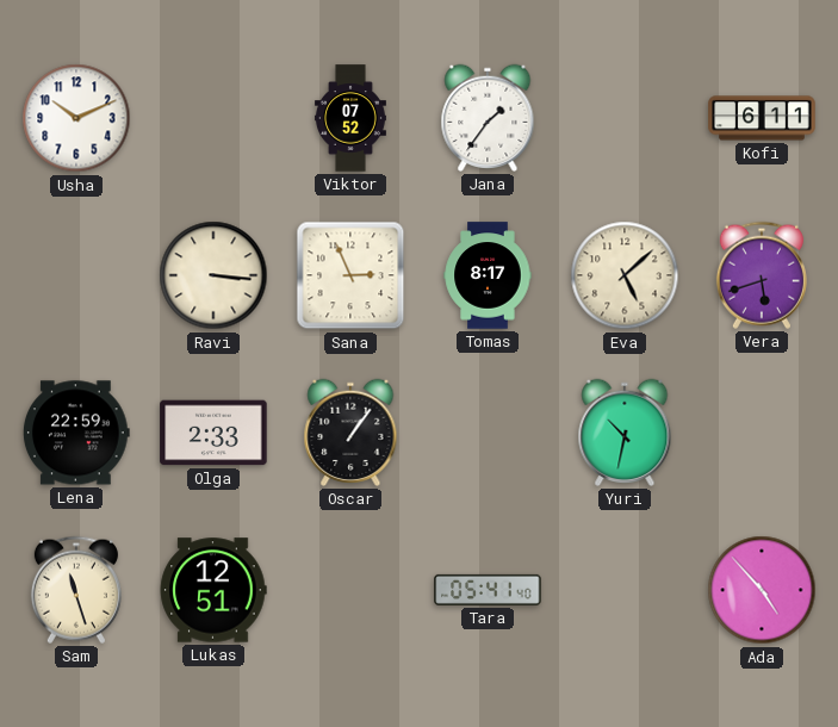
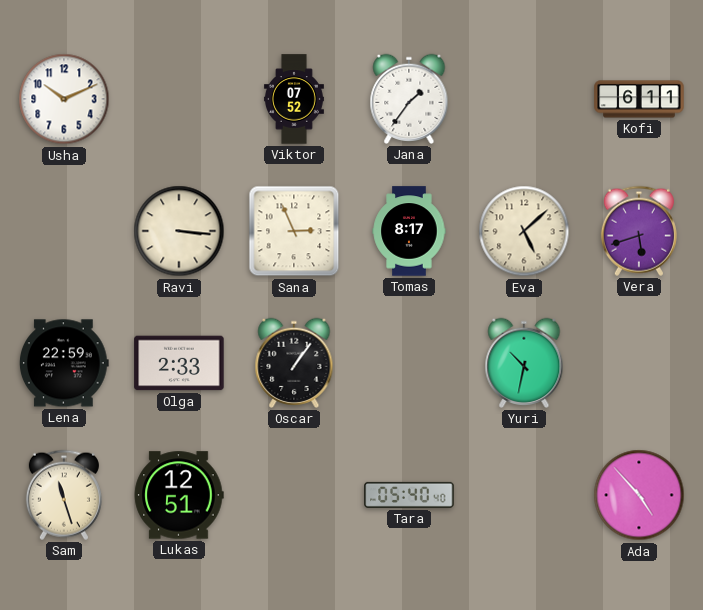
Tara: 05:41 -> 05:40 (409, 495)
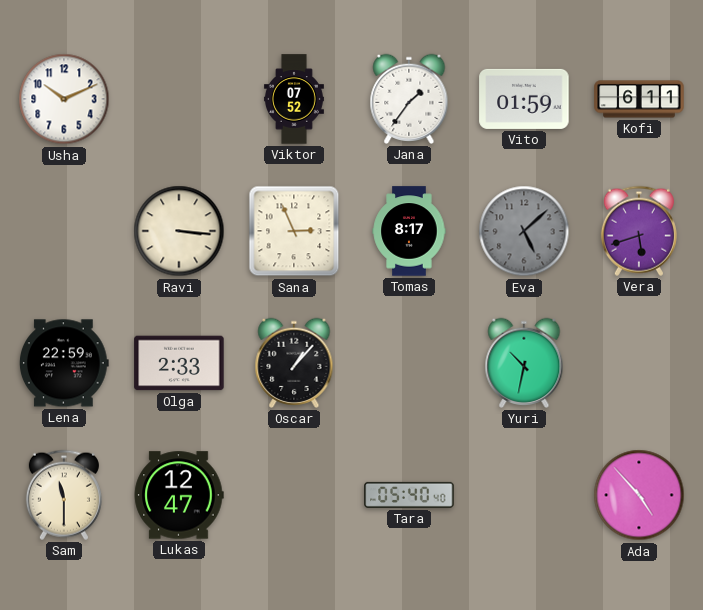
Vito: none -> 01:59 (524, 99)
Eva dial: cream -> grey (524, 231)
Oscar: 1:06 -> 1:07 (294, 363)
Sam: 11:27 -> 11:30 (64, 495)
Lukas: 12:51 -> 12:47 (179, 495)
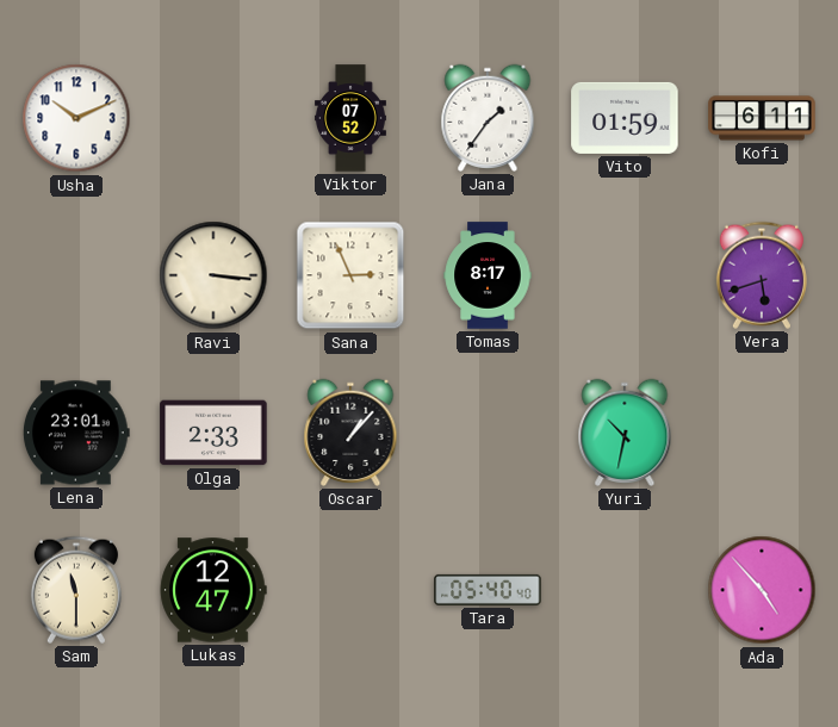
Eva: 5:08 -> none (524, 231)
Lena: 22:59 -> 23:01 (76, 433)
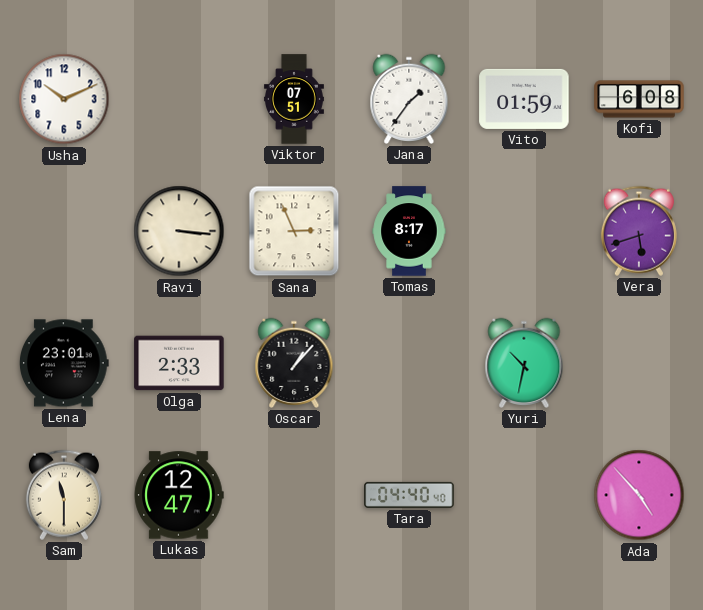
Viktor: 07:52 -> 07:51 (294, 99)
Kofi: 6:11 -> 6:08 (639, 99)
Tara: 05:40 -> 04:40 (409, 495)
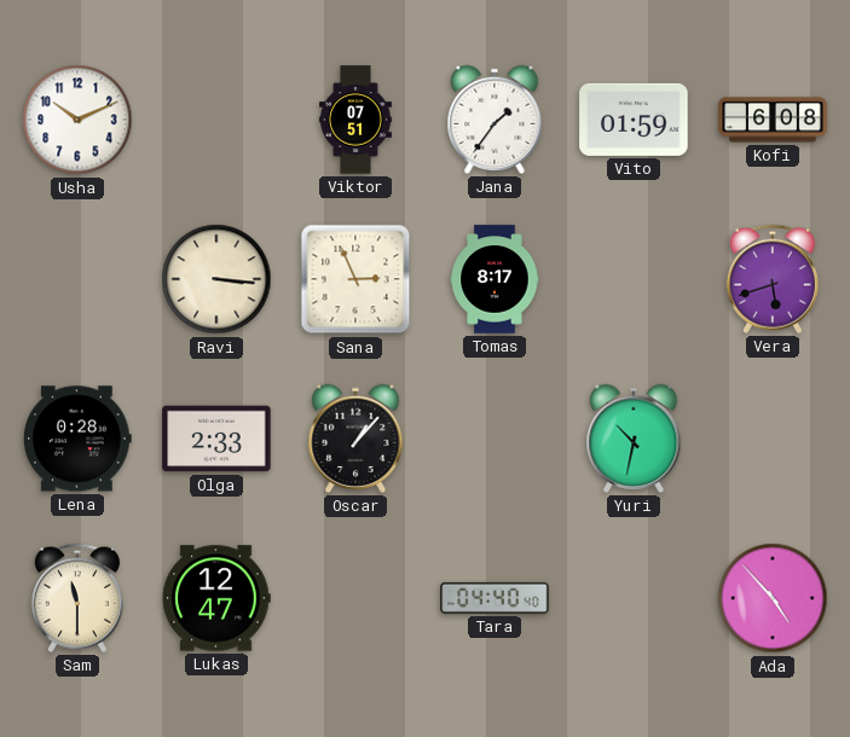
Lena: 23:01 -> 0:28 (77, 439)
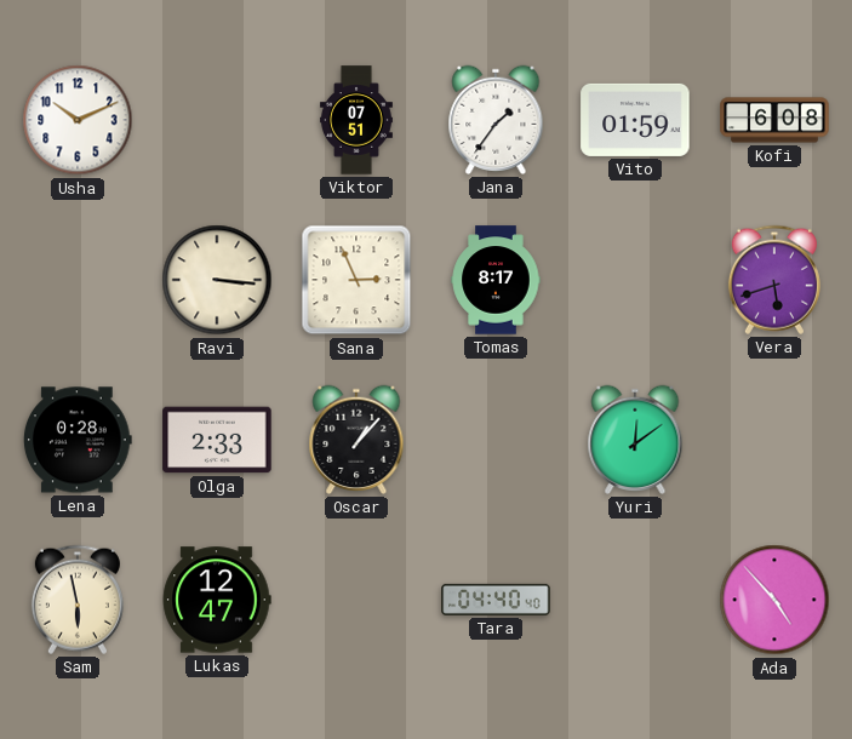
Yuri: 10:32 -> 12:09 (635, 440)
Sam: 11:30 -> 5:58 (78, 600)
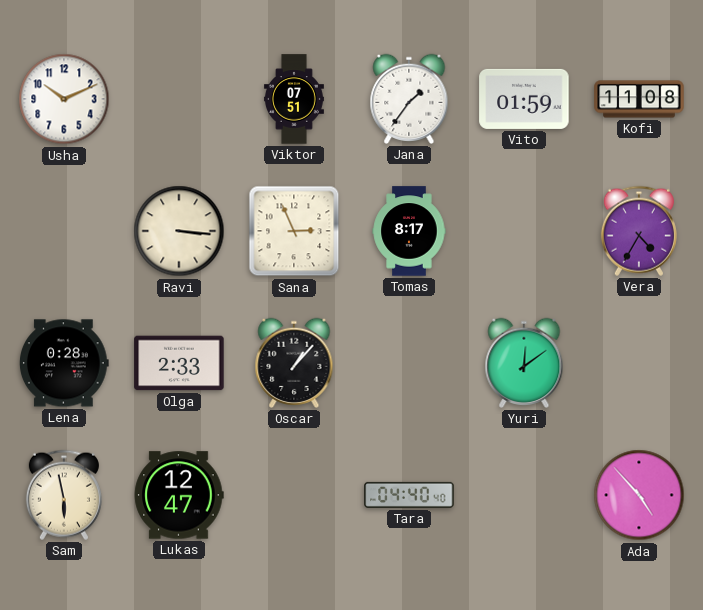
Kofi: 6:08 -> 11:08 (639, 99)
Vera: 5:42 -> 4:35 (639, 231)
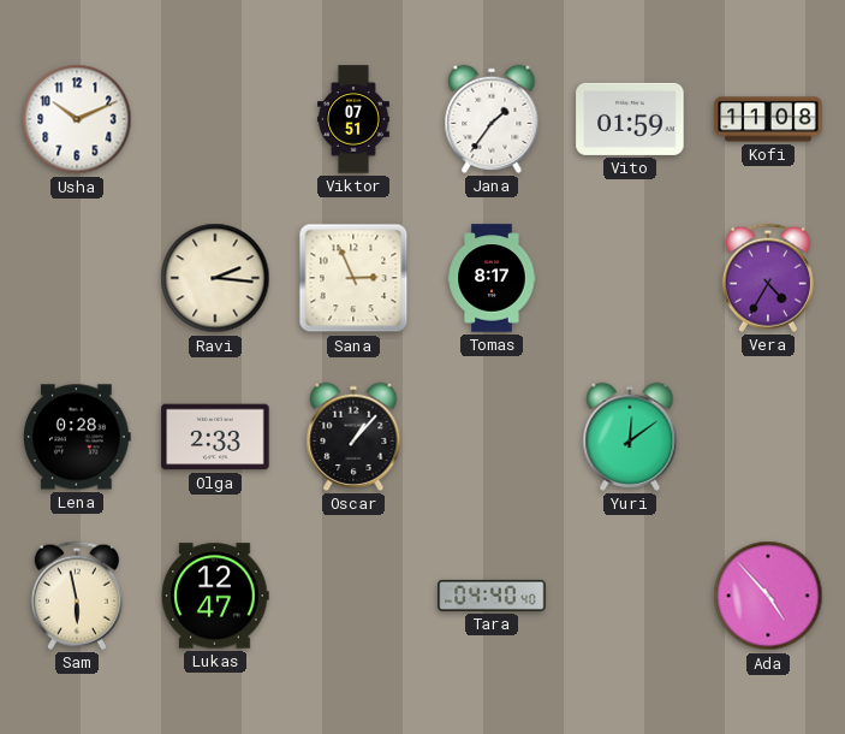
Ravi: 3:16 -> 2:16 (215, 278)
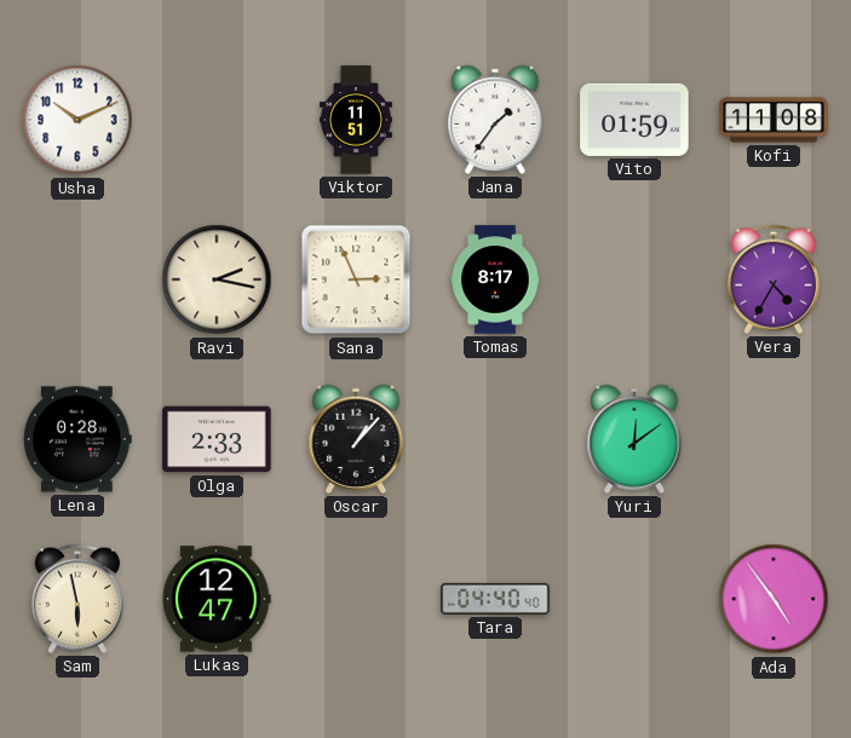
Viktor: 07:51 -> 11:51 (356, 120)
Ravi: 2:16 -> 2:17 (217, 279)
Ada: 4:53 -> 4:54 (774, 599)
